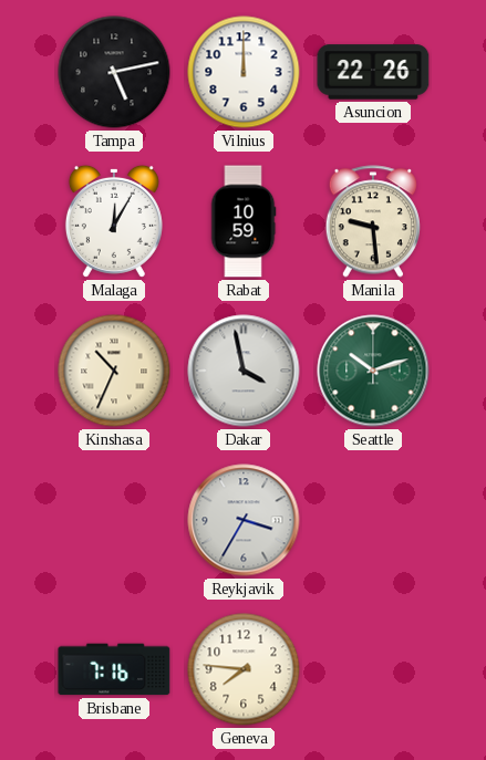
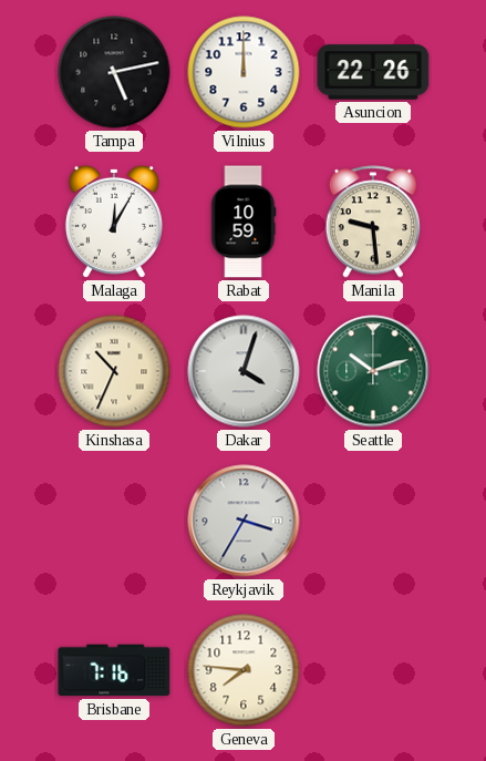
Dakar: 3:58 -> 4:03 (244, 371)
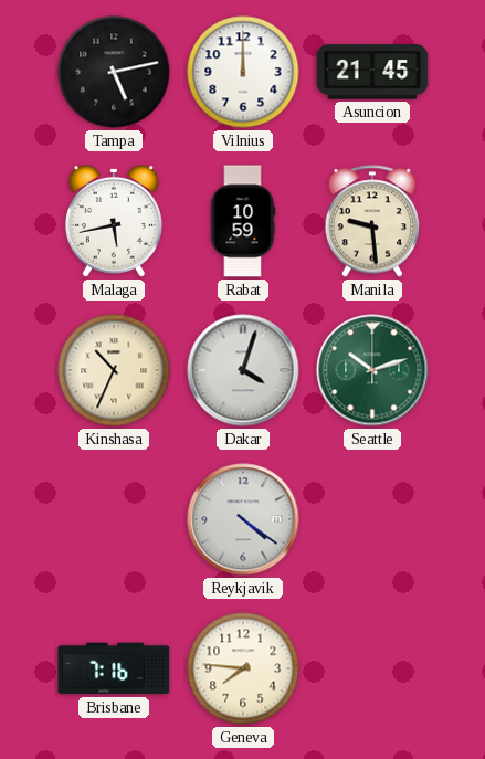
Asuncion: 22:26 -> 21:45 (372, 72)
Malaga: 12:05 -> 5:43 (114, 221)
Reykjavik: 3:35 -> 4:21 (243, 519)
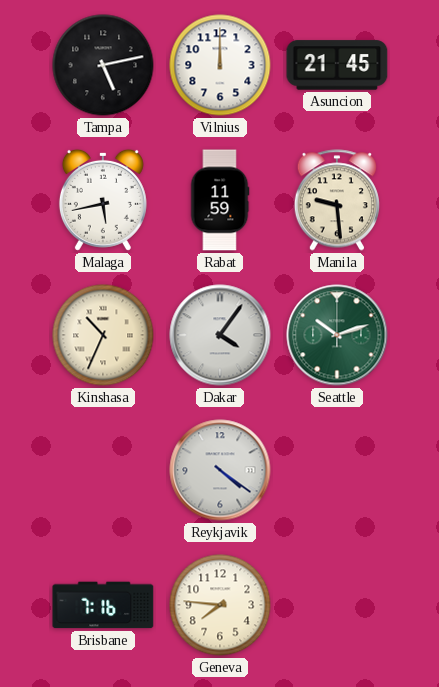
Rabat: 10:59 -> 11:59 (220, 200)
Dakar: 4:03 -> 4:06 (220, 335)
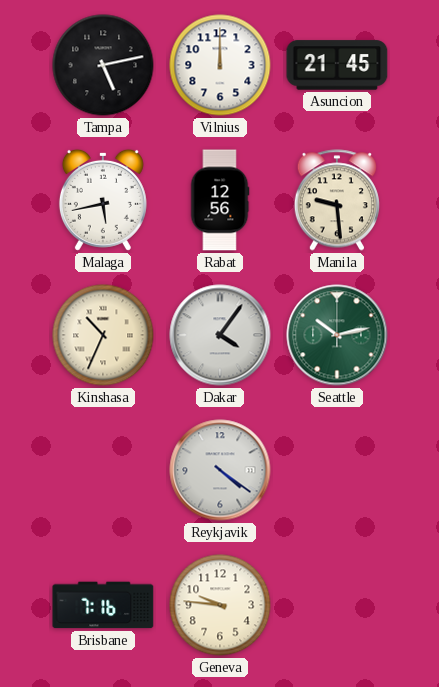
Rabat: 11:59 -> 12:56 (220, 200)
Seattle: 10:12 -> 10:13 (337, 335)
Geneva: 7:46 -> 9:46 (220, 605)
